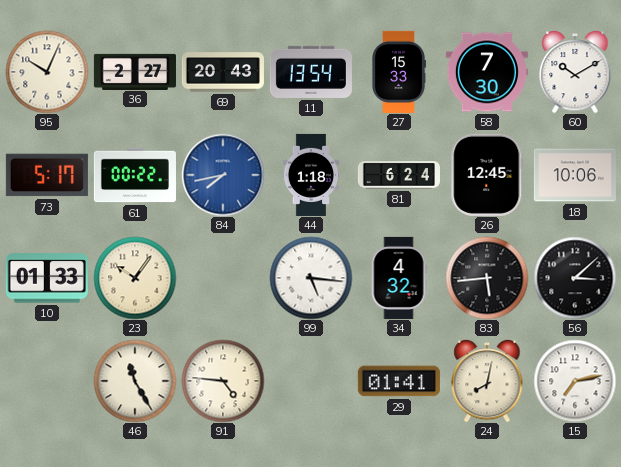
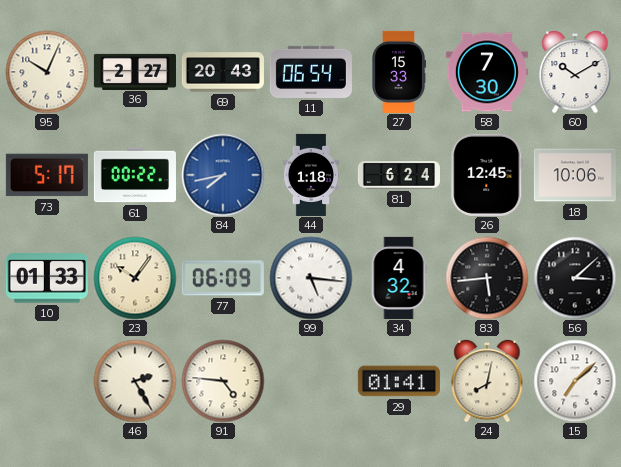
11: 13:54 -> 06:54 (311, 72)
77: none -> 06:09 (223, 278)
46: 11:25 -> 2:25 (135, 381)
15: 7:13 -> 7:08 (575, 381)
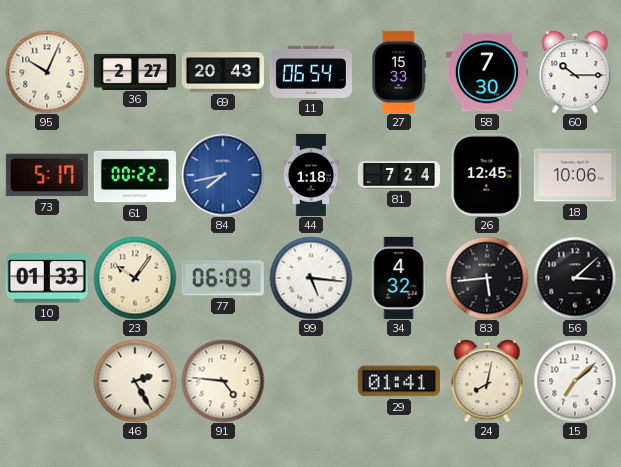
60: 10:10 -> 10:15 (575, 72)
81: 6:24 -> 7:24 (399, 175)
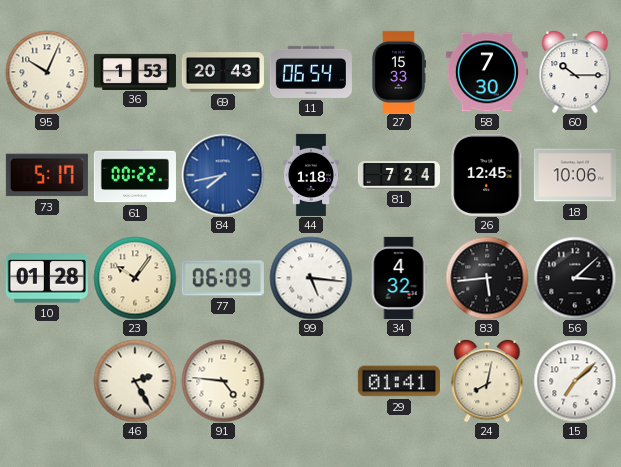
36: 2:27 -> 1:53 (135, 71)
10: 01:33 -> 01:28 (47, 278)
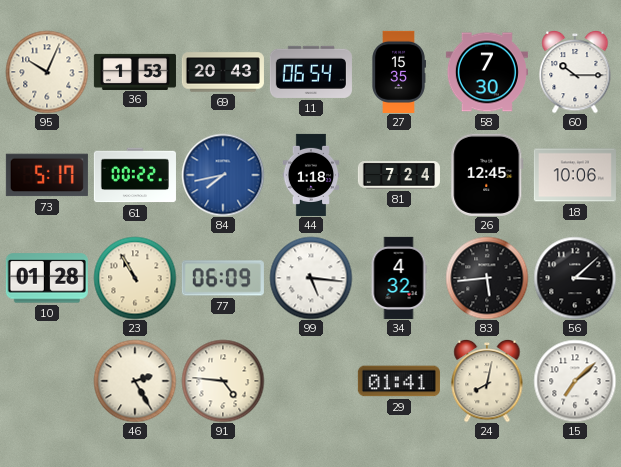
27: 15:33 -> 15:35 (399, 72)
23: 10:06 -> 10:55 (135, 278)
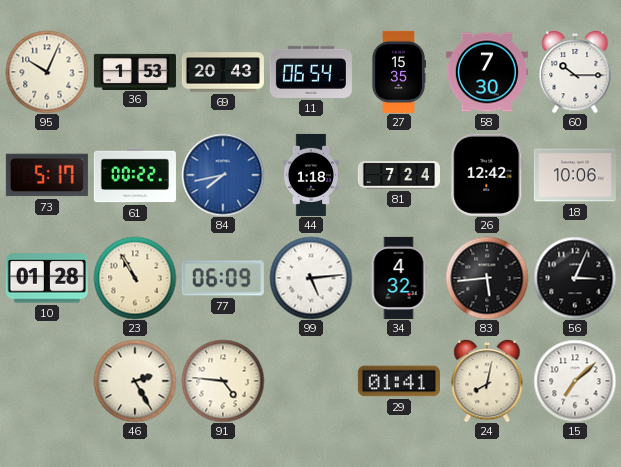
26: 12:45 -> 12:42 (487, 175)
99: 5:16 -> 5:14 (311, 278)
56: 3:08 -> 3:04 (575, 278)
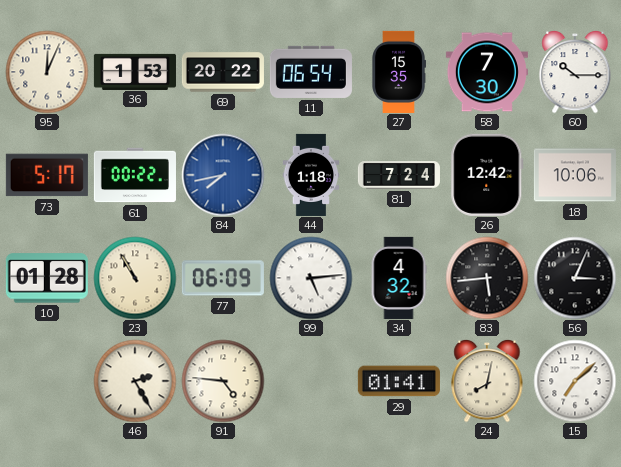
95: 10:04 -> 12:04 (47, 72)
69: 20:43 -> 20:22 (223, 72)
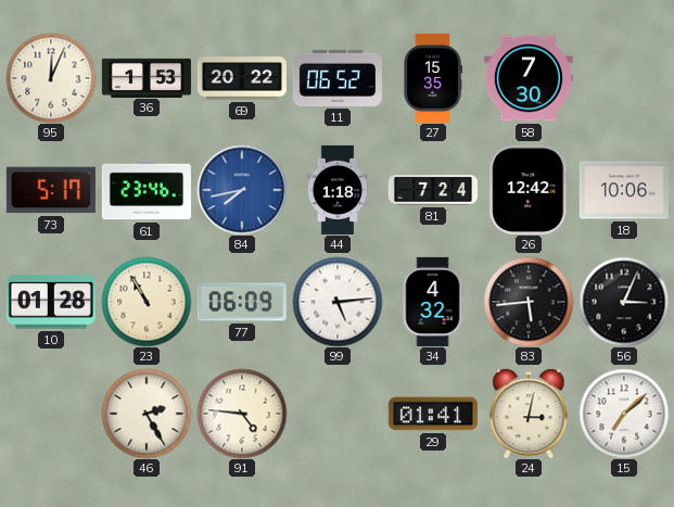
11: 06:54 -> 06:52 (338, 78)
60: 10:15 -> none (575, 72)
61: 00:22 -> 23:46 (147, 190)
24: 8:02 -> 3:02 (529, 414)
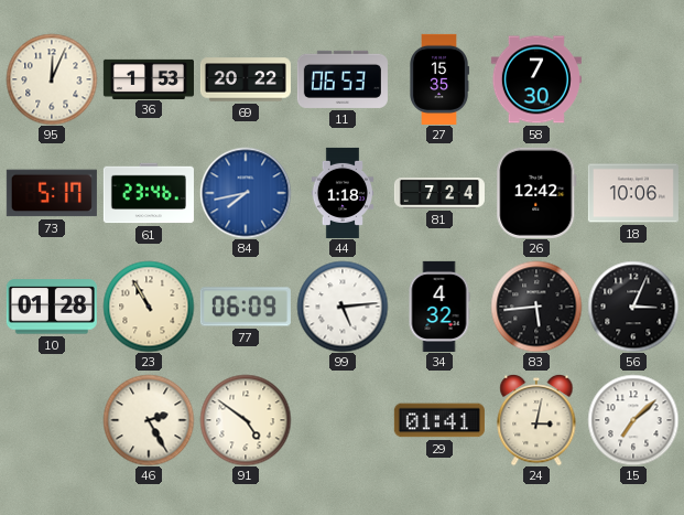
11: 06:52 -> 06:53 (343, 79)
91: 4:46 -> 4:51 (246, 420)
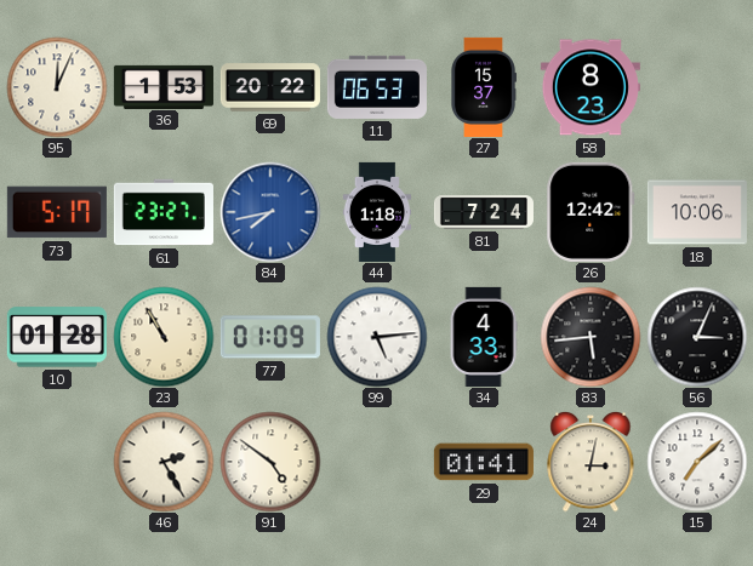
27: 15:35 -> 15:37 (484, 87)
58: 7:30 -> 8:23 (591, 87)
61: 23:46 -> 23:27 (164, 212)
77: 06:09 -> 01:09 (270, 337)
34: 4:32 -> 4:33 (484, 337)
